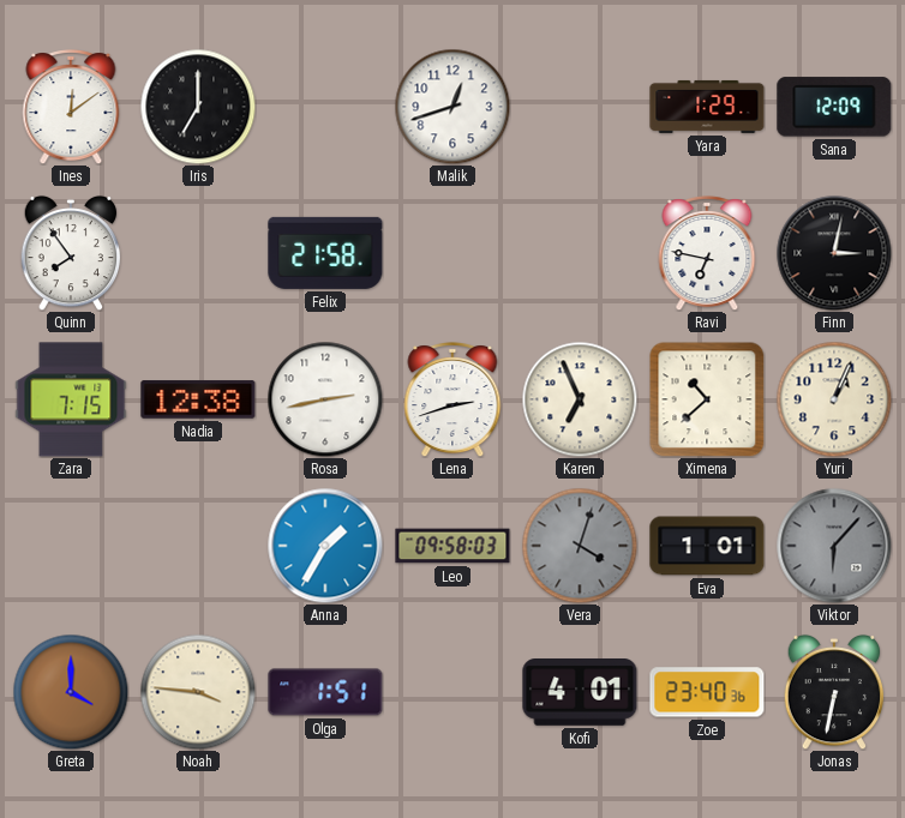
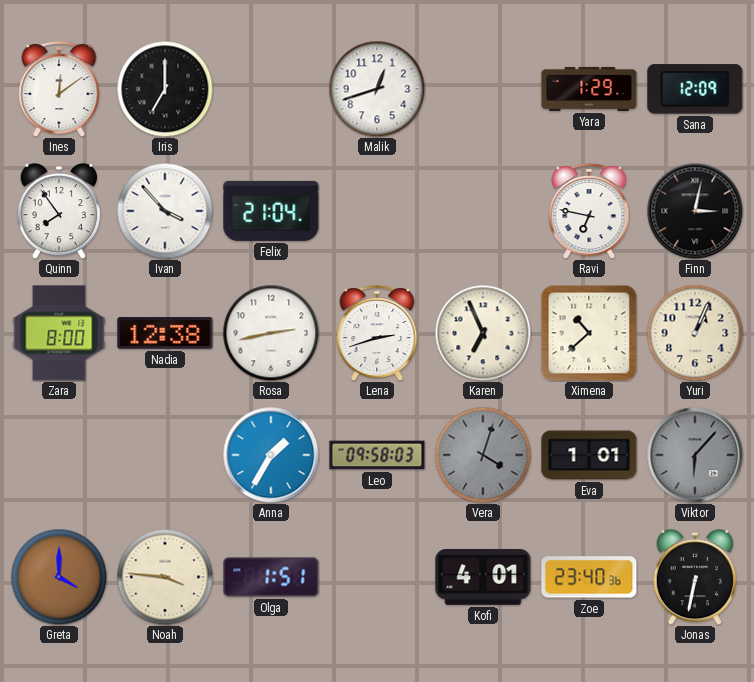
Ivan: none -> 3:53 (165, 211)
Felix: 21:58 -> 21:04 (271, 211)
Zara: 7:15 -> 8:00 (59, 333)
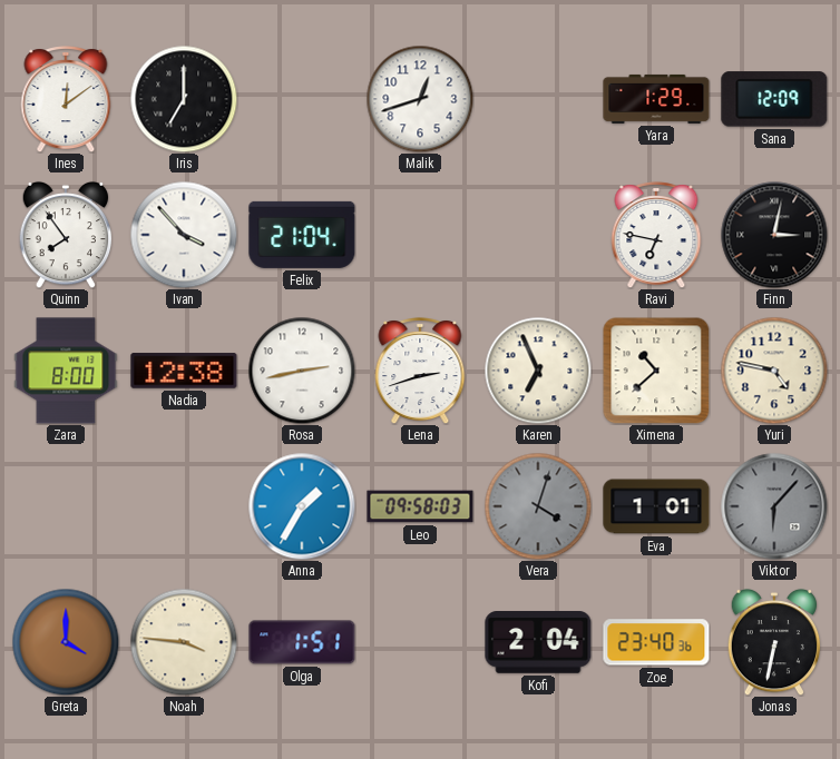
Yuri: 1:04 -> 4:47 (774, 371)
Kofi: 4:01 -> 2:04 (538, 643)
